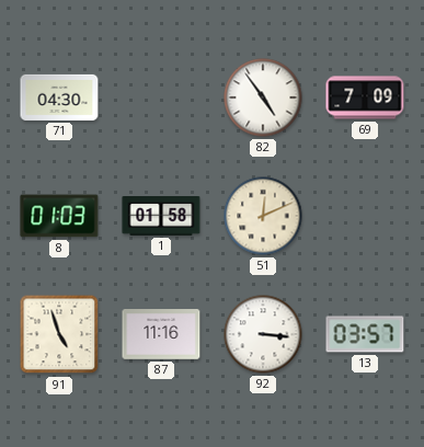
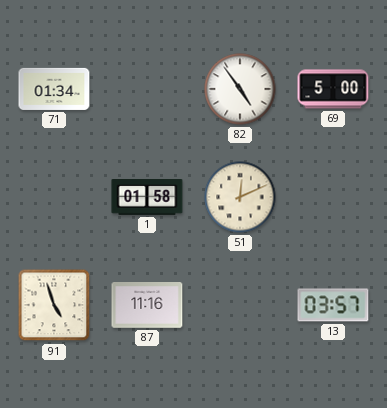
71: 04:30 -> 01:34 (54, 89)
69: 7:09 -> 5:00 (333, 89)
8: 01:03 -> none (59, 216)
92: 3:16 -> none (263, 334)
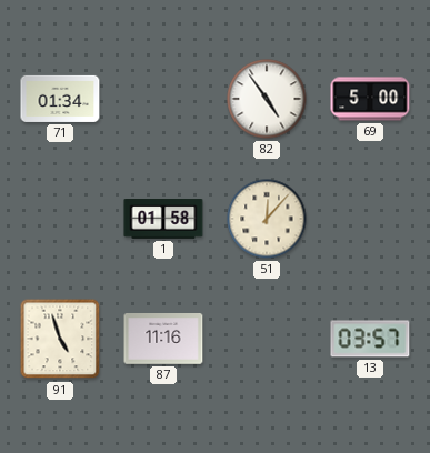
51: 12:11 -> 12:07 (267, 219)
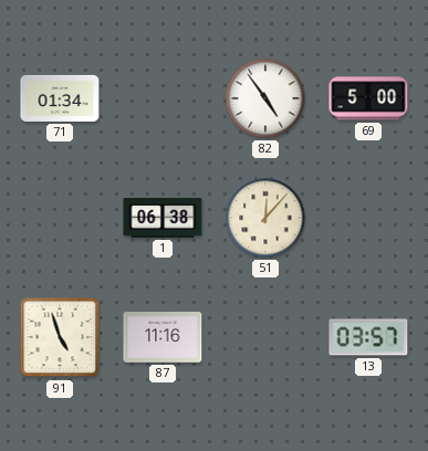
1: 01:58 -> 06:38 (163, 219)
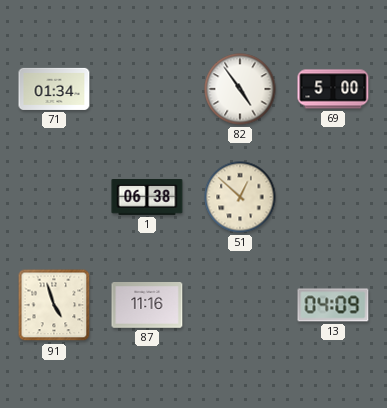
51: 12:07 -> 12:52 (240, 197)
13: 03:57 -> 04:09 (333, 305)
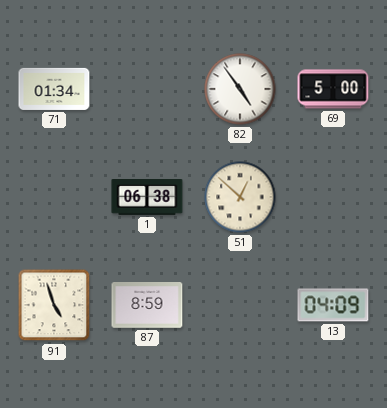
87: 11:16 -> 8:59 (147, 306)
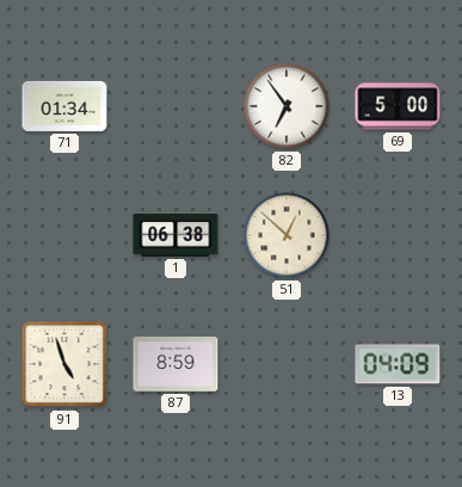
82: 4:54 -> 6:54 (287, 106)
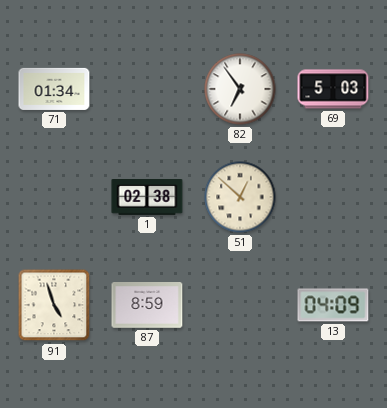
69: 5:00 -> 5:03 (333, 89)
1: 06:38 -> 02:38 (147, 198)
